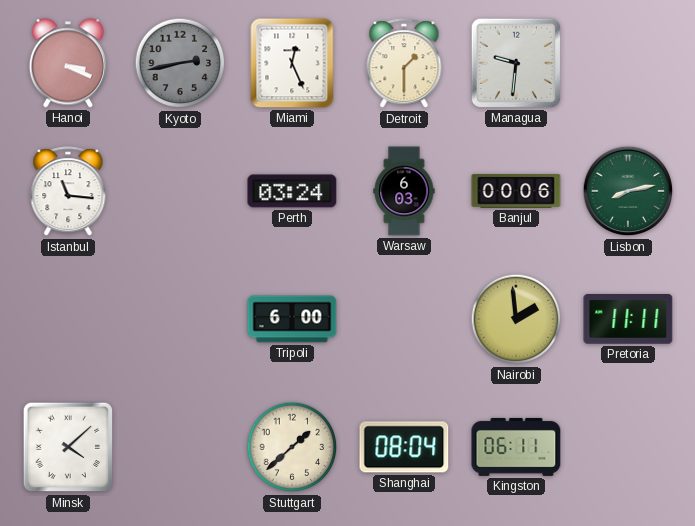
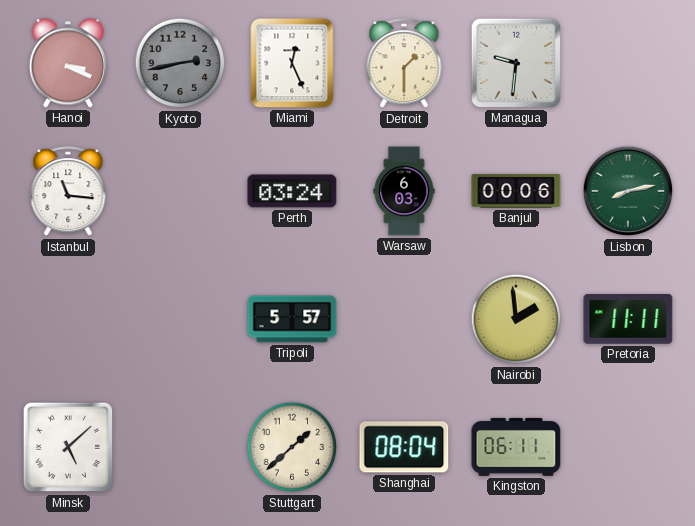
Tripoli: 6:00 -> 5:57 (292, 319)
Minsk: 4:08 -> 5:08 (68, 447)
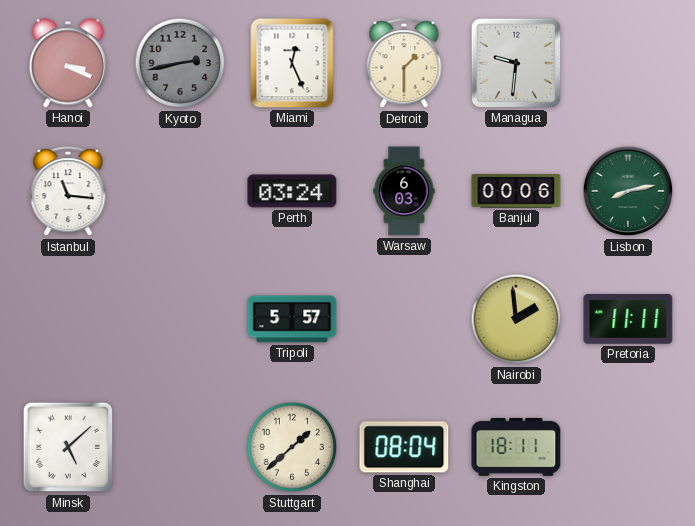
Kingston: 06:11 -> 18:11 (516, 447)
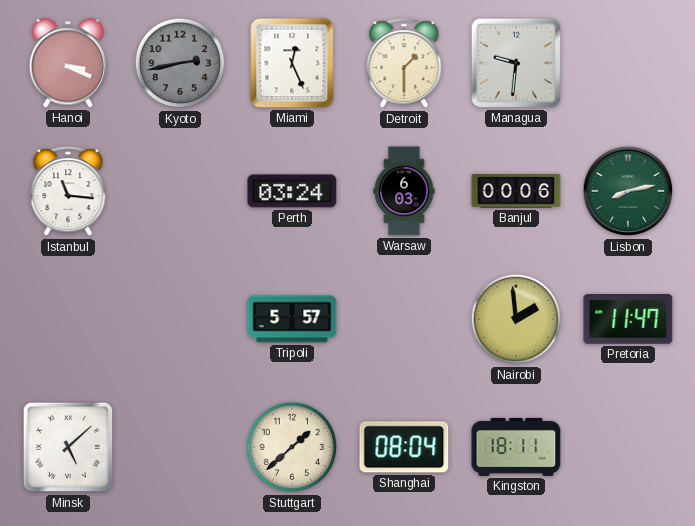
Pretoria: 11:11 -> 11:47 (628, 320)
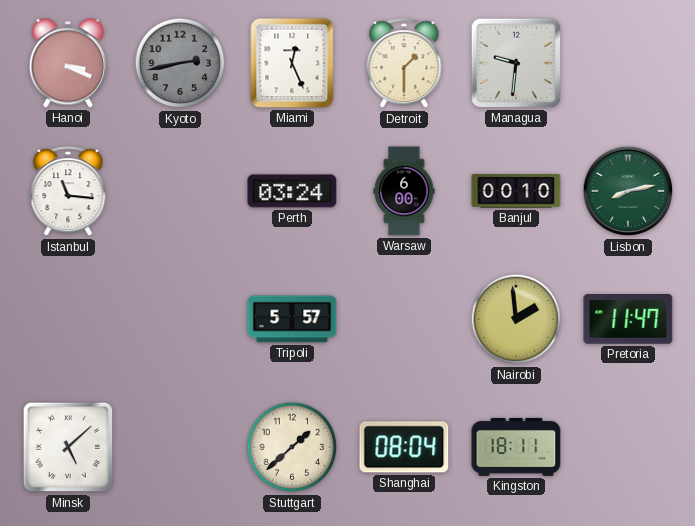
Warsaw: 6:03 -> 6:00 (404, 191)
Banjul: 00:06 -> 00:10 (516, 191)
